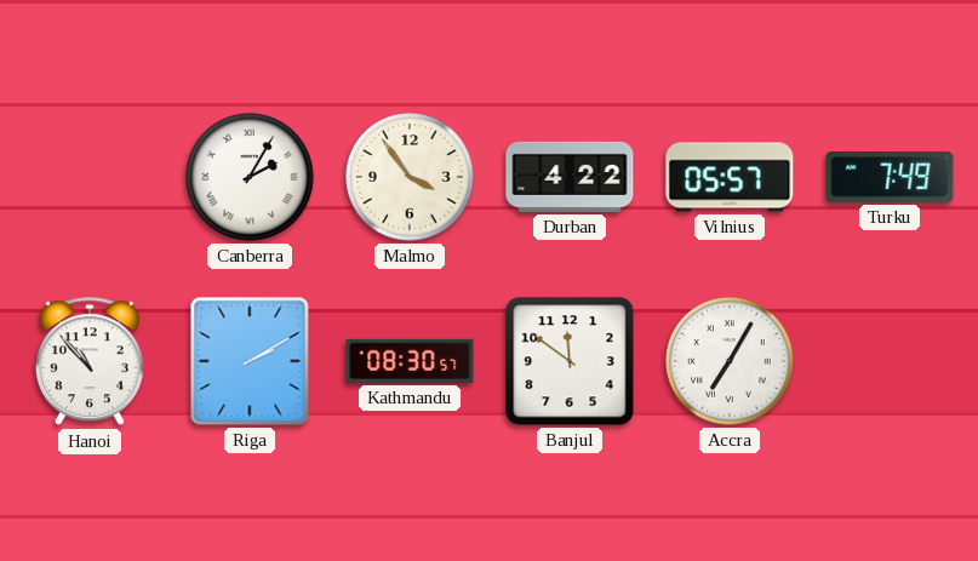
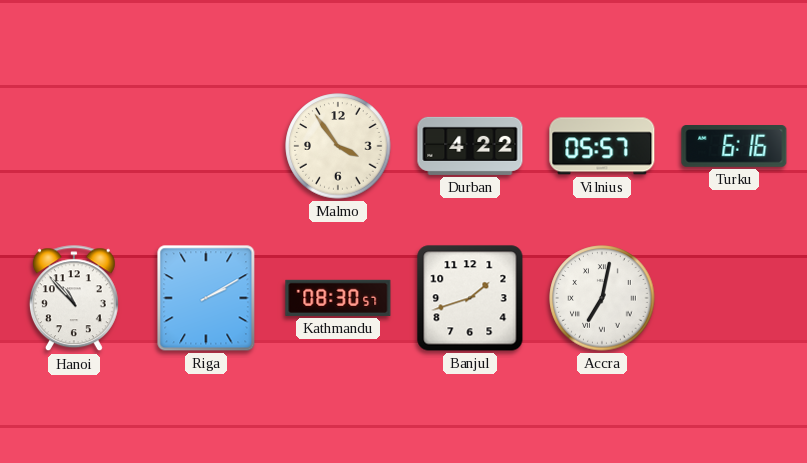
Canberra: 2:05 -> none (250, 177)
Turku: 7:49 -> 6:16 (734, 147)
Banjul: 11:51 -> 1:42 (470, 298)
Accra: 7:05 -> 7:02 (602, 298)
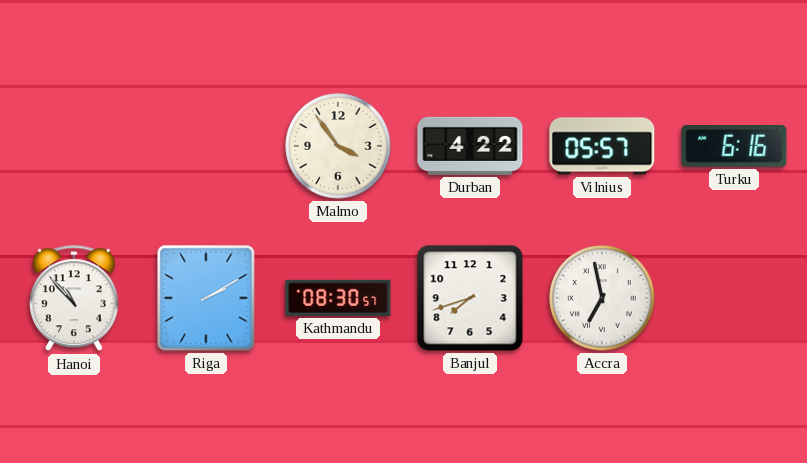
Banjul: 1:42 -> 7:42 (470, 298)
Accra: 7:02 -> 6:58 (602, 298)
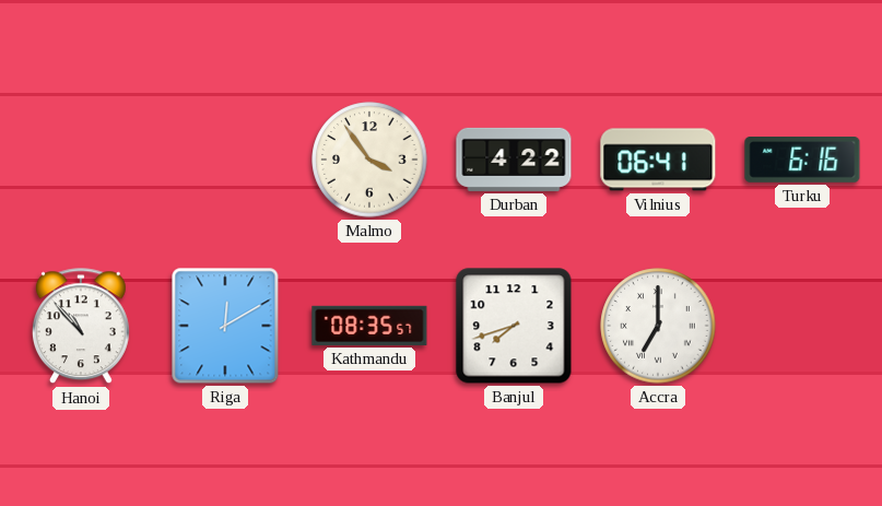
Vilnius: 05:57 -> 06:41 (658, 160)
Riga: 2:10 -> 12:10 (225, 326)
Kathmandu: 08:30 -> 08:35 (369, 326)
Accra: 6:58 -> 7:00 (658, 326)
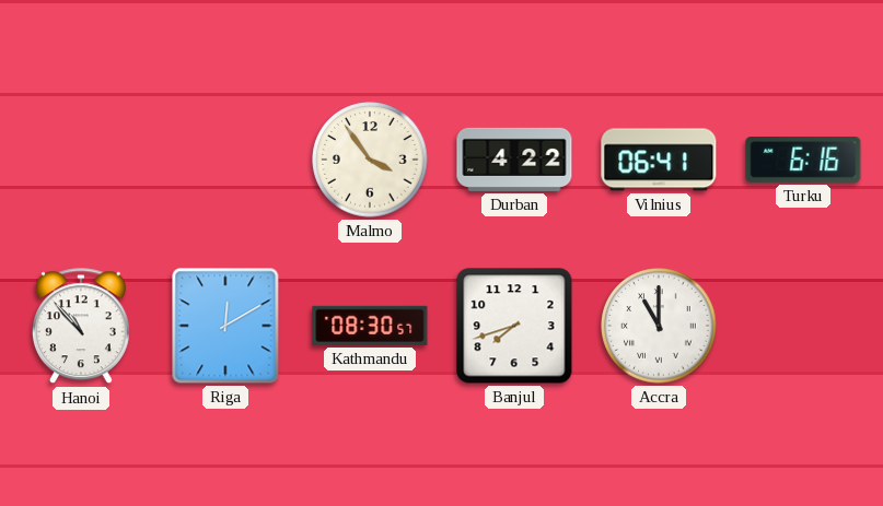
Kathmandu: 08:35 -> 08:30 (370, 326)
Accra: 7:00 -> 11:00 (659, 326)
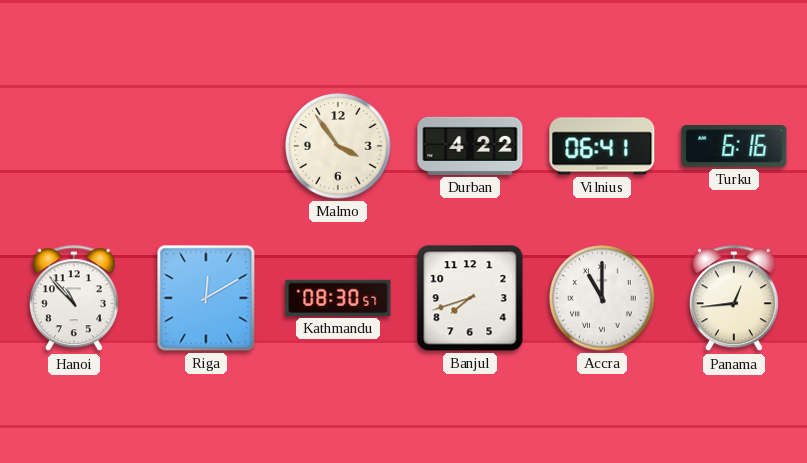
Panama: none -> 12:44 (734, 299)
